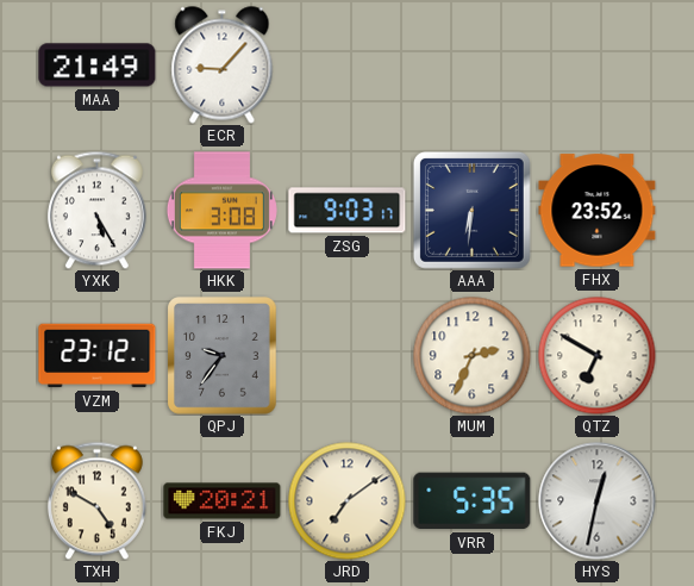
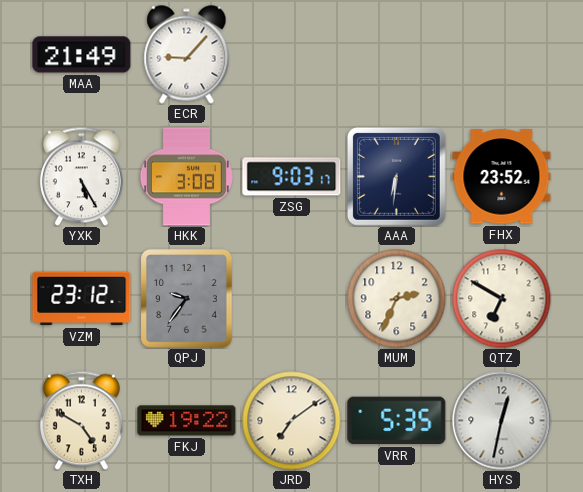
FKJ: 20:21 -> 19:22 (187, 421)
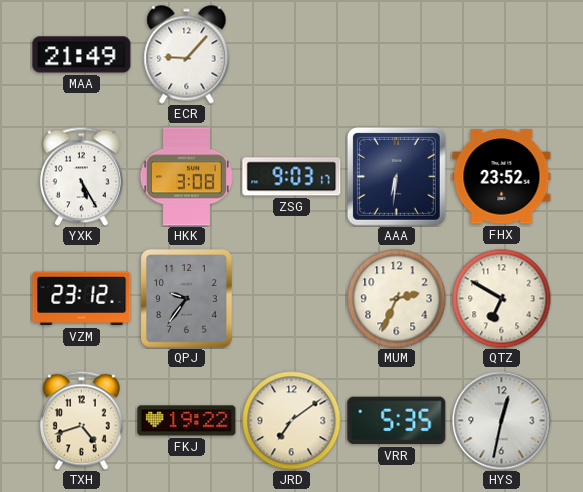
TXH: 4:50 -> 4:42 (81, 420)
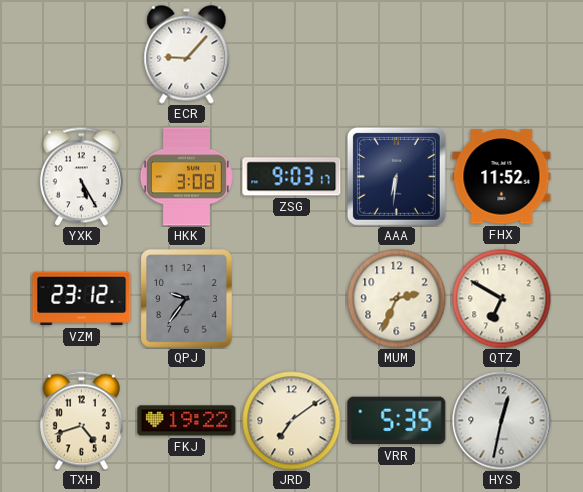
MAA: 21:49 -> none (82, 55)
FHX: 23:52 -> 11:52 (502, 177)
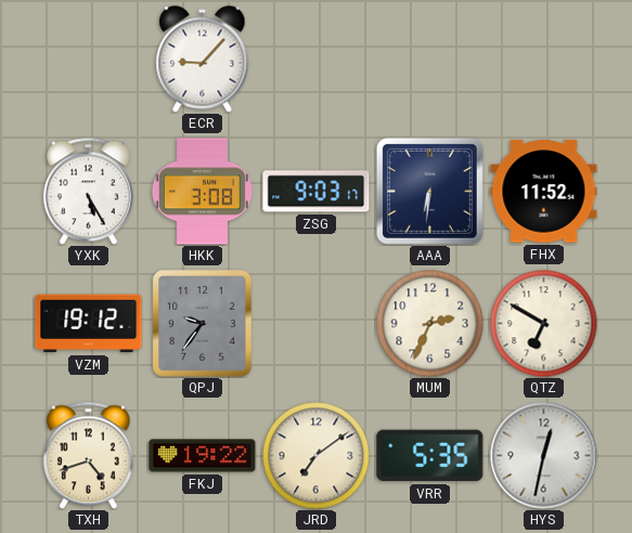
VZM: 23:12 -> 19:12 (89, 324)
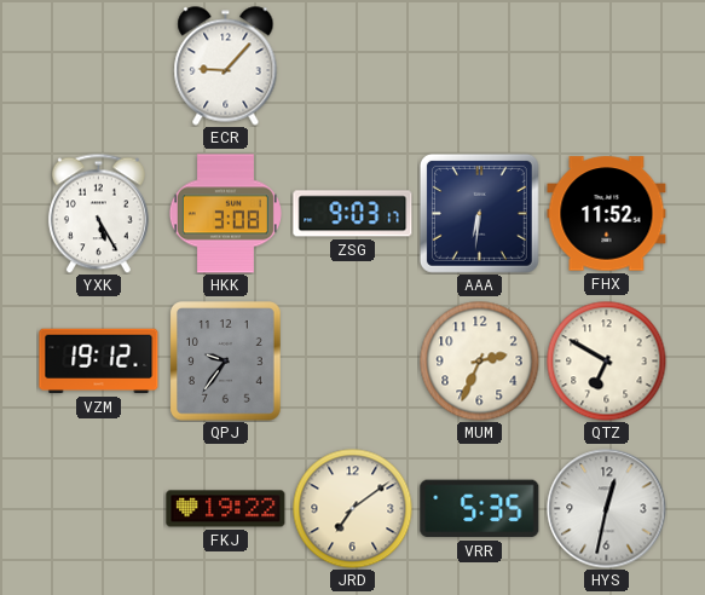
TXH: 4:42 -> none (88, 455)
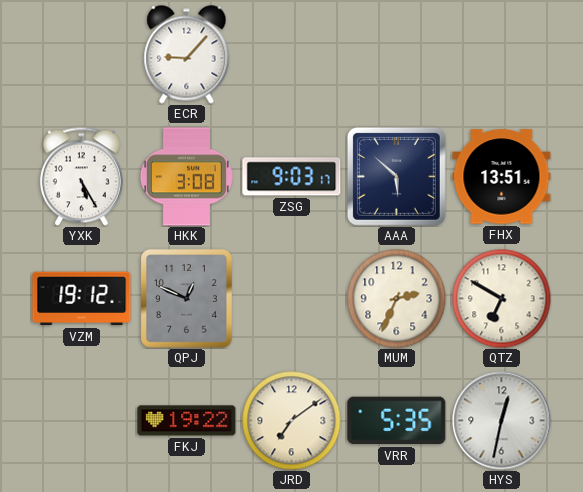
AAA: 6:31 -> 5:52 (396, 176)
FHX: 11:52 -> 13:51 (502, 177)
QPJ: 9:36 -> 12:49 (187, 299)
